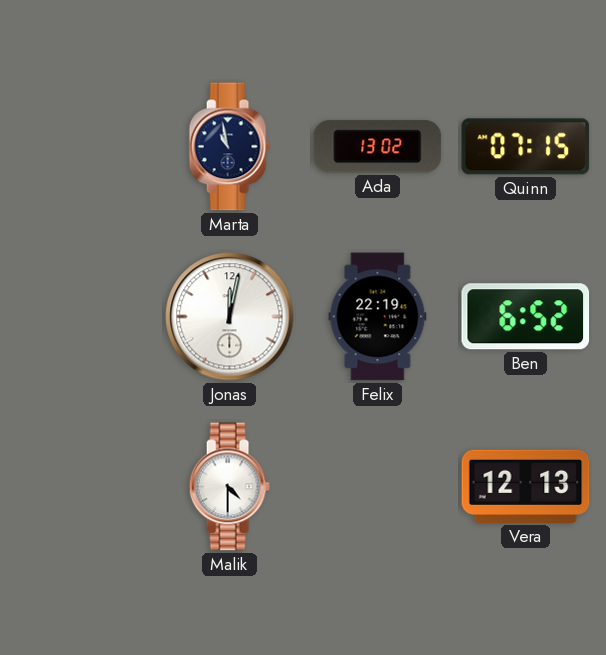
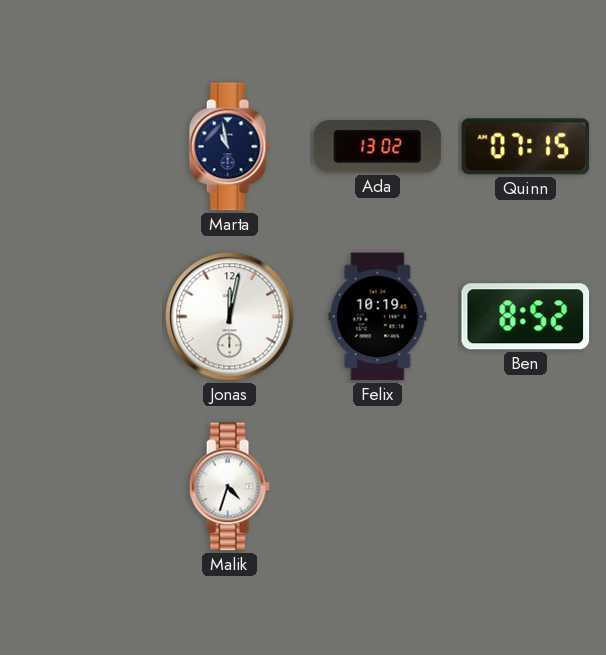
Felix: 22:19 -> 10:19 (378, 317)
Ben: 6:52 -> 8:52 (526, 317)
Malik: 4:30 -> 4:33 (229, 487)
Vera: 12:13 -> none (526, 486)
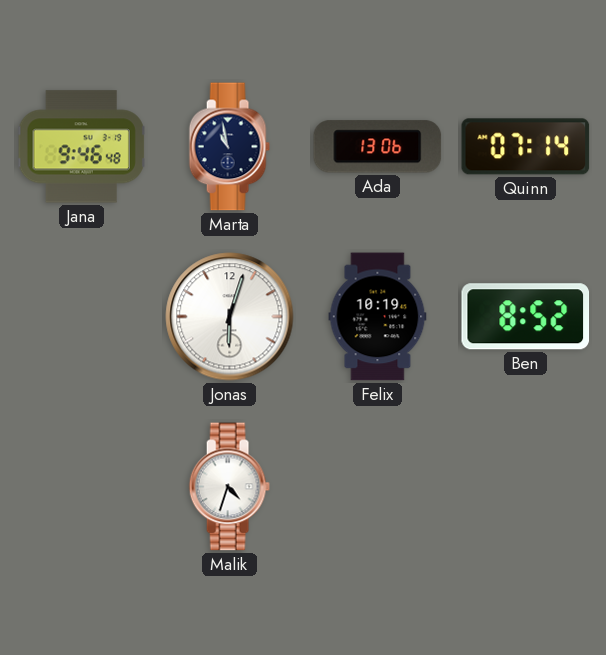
Jana: none -> 9:46 (82, 147)
Ada: 13:02 -> 13:06 (378, 147)
Quinn: 07:15 -> 07:14 (526, 147)
Jonas: 12:02 -> 6:03 (230, 317)
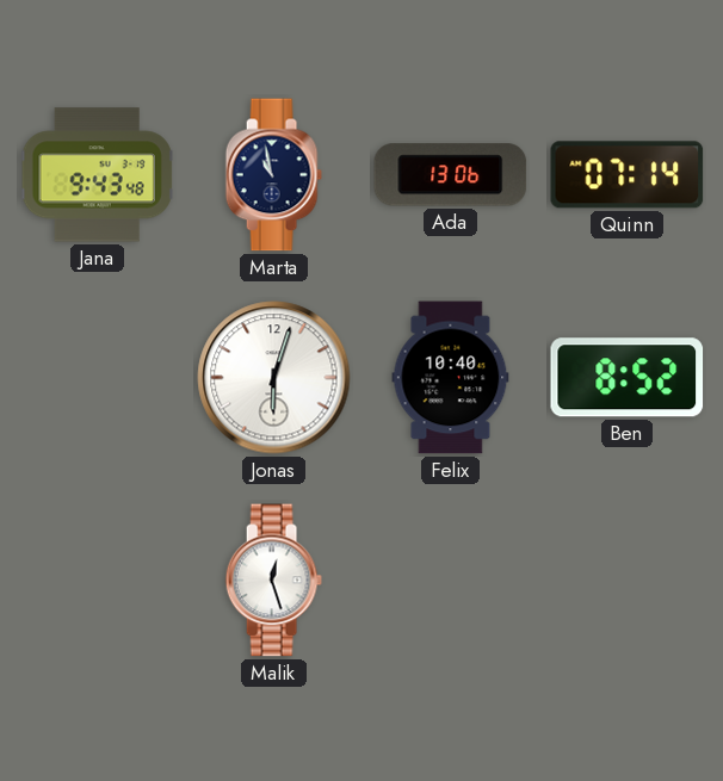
Jana: 9:46 -> 9:43 (98, 175)
Felix: 10:19 -> 10:40 (451, 378)
Malik: 4:33 -> 12:27 (273, 581)
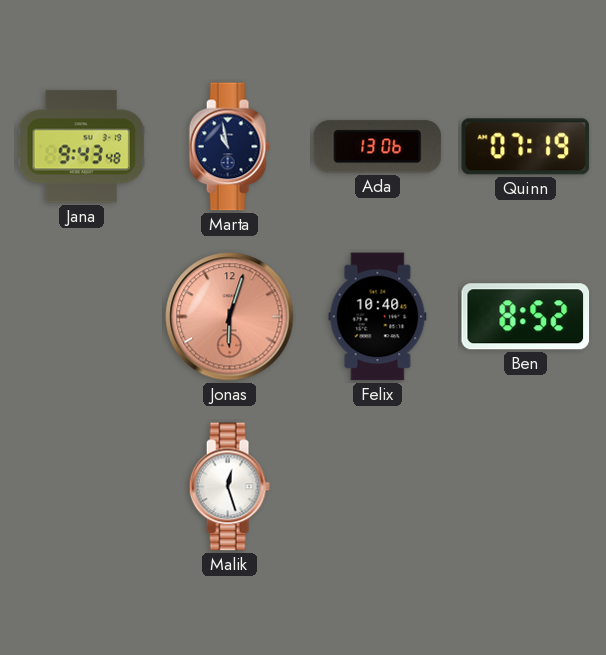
Quinn: 07:14 -> 07:19 (526, 147)
Jonas dial: white -> salmon (230, 317)
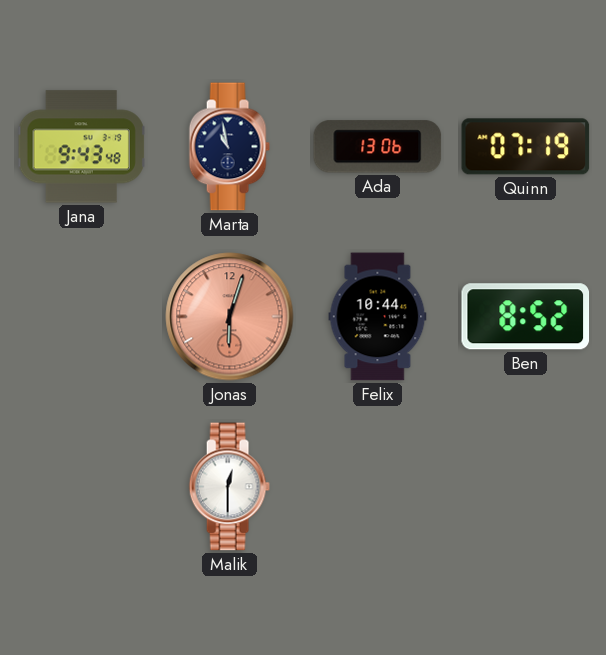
Felix: 10:40 -> 10:44 (378, 317)
Malik: 12:27 -> 12:30 (229, 487)
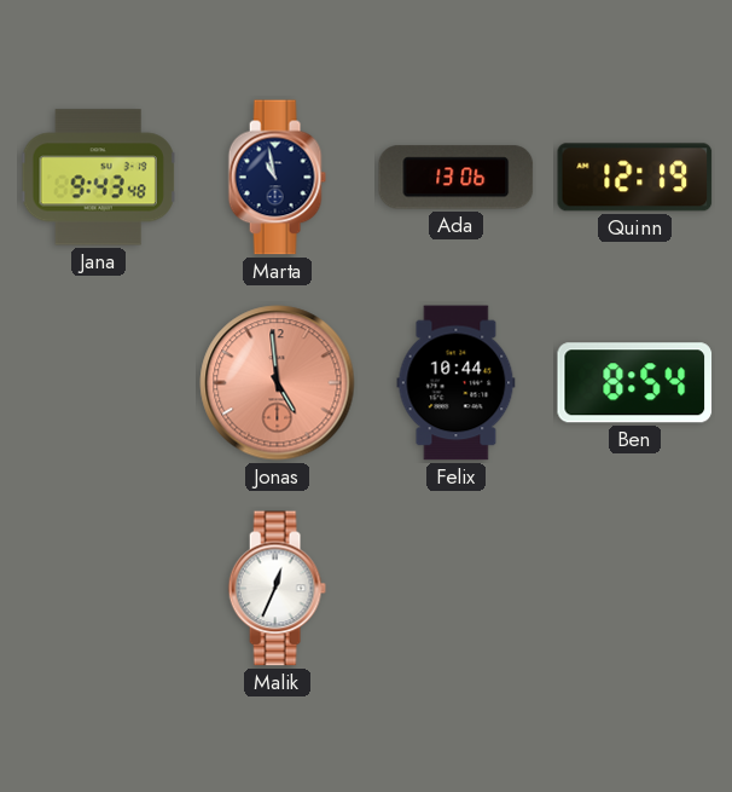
Quinn: 07:19 -> 12:19 (635, 178)
Jonas: 6:03 -> 4:59 (278, 383)
Ben: 8:52 -> 8:54 (635, 383)
Malik: 12:30 -> 12:34 (277, 589)
